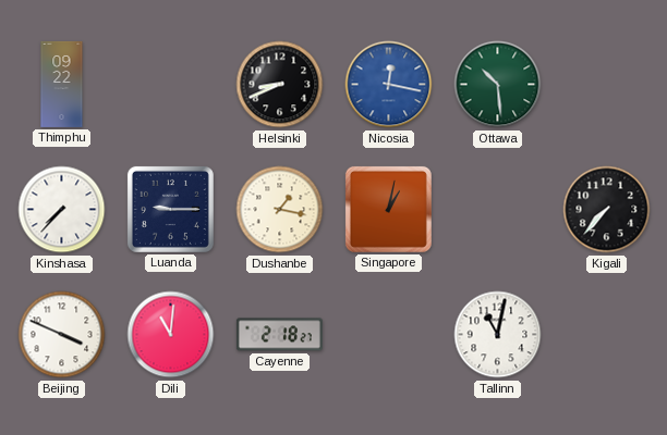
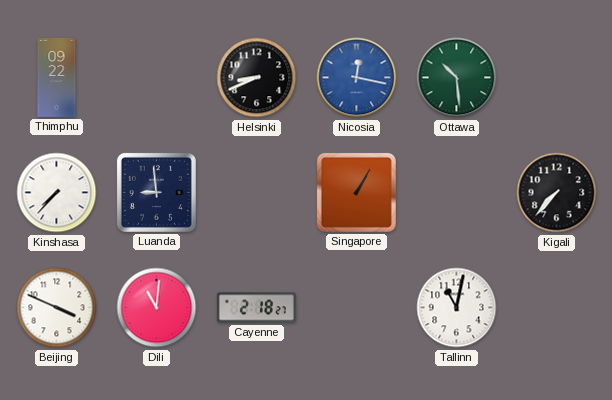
Luanda: 9:15 -> 8:59 (156, 192)
Dushanbe: 1:17 -> none (280, 210)
Singapore: 1:02 -> 1:05 (356, 192)
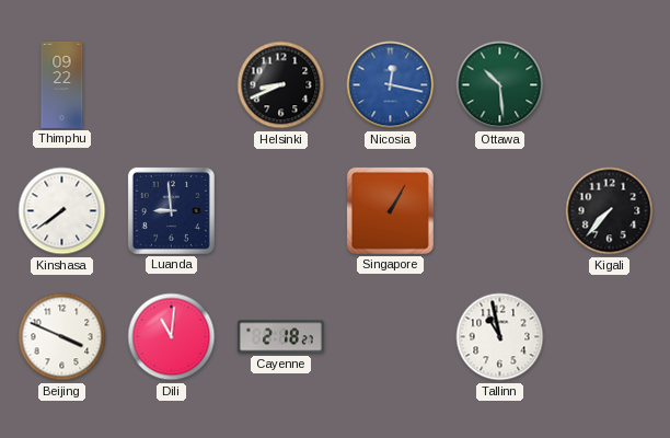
Kinshasa: 7:37 -> 7:39 (62, 211)
Tallinn: 11:02 -> 10:58 (500, 337)
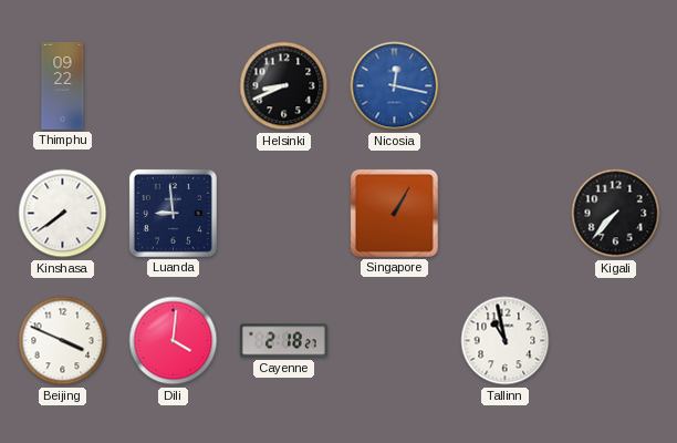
Ottawa: 10:29 -> none (500, 85)
Dili: 11:01 -> 4:01 (174, 341)
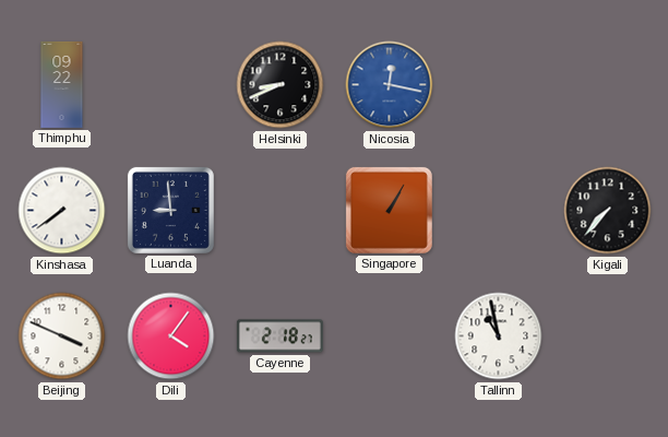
Dili: 4:01 -> 4:06 (171, 336)
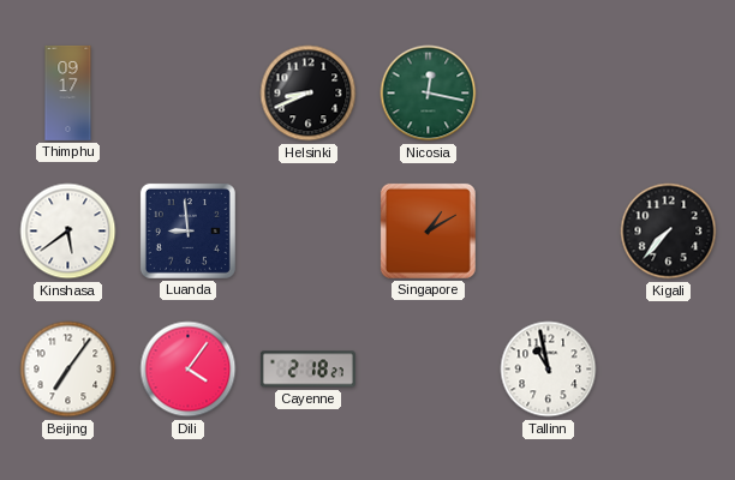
Thimphu: 09:22 -> 09:17 (68, 92)
Nicosia dial: blue -> green (429, 94)
Kinshasa: 7:39 -> 5:39 (68, 232)
Singapore: 1:05 -> 1:10 (428, 230)
Beijing: 3:49 -> 7:06 (68, 370)
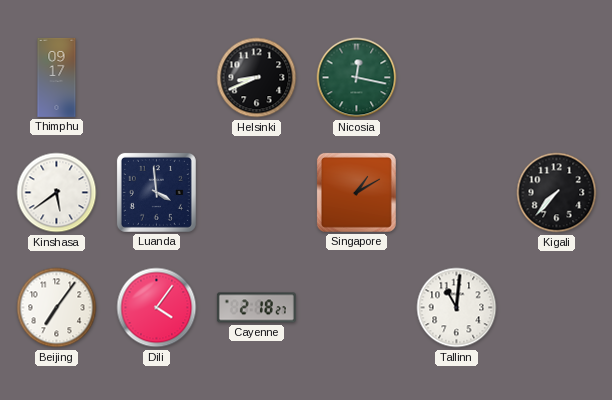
Luanda: 8:59 -> 3:59 (156, 192)
Tallinn: 10:58 -> 11:01 (457, 308)
